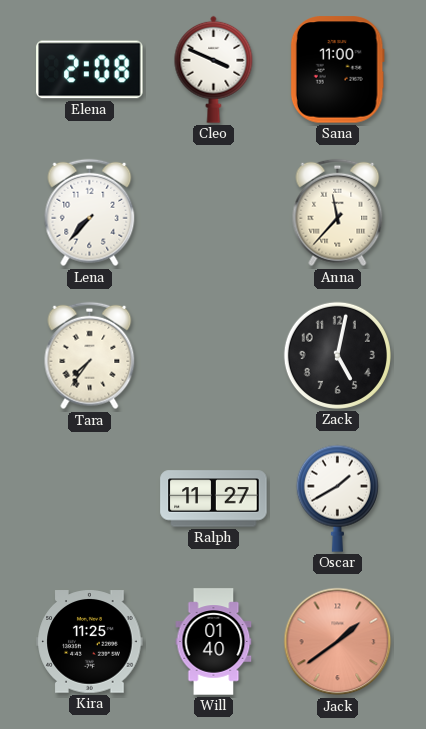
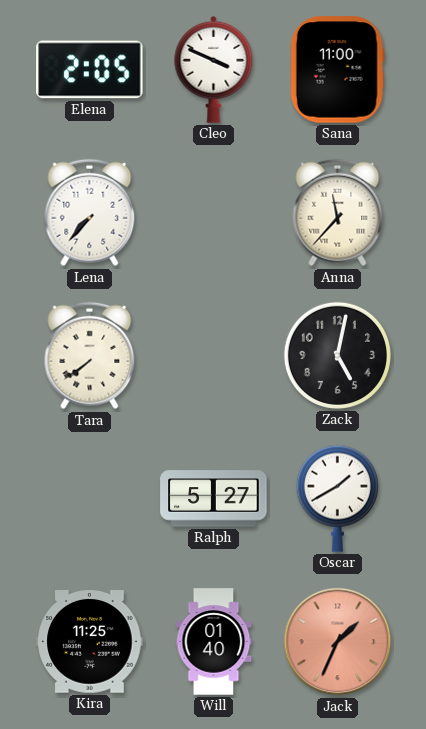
Elena: 2:08 -> 2:05 (90, 70)
Tara: 7:36 -> 7:39 (90, 356)
Ralph: 11:27 -> 5:27 (214, 499)
Jack: 1:39 -> 1:34 (338, 642)
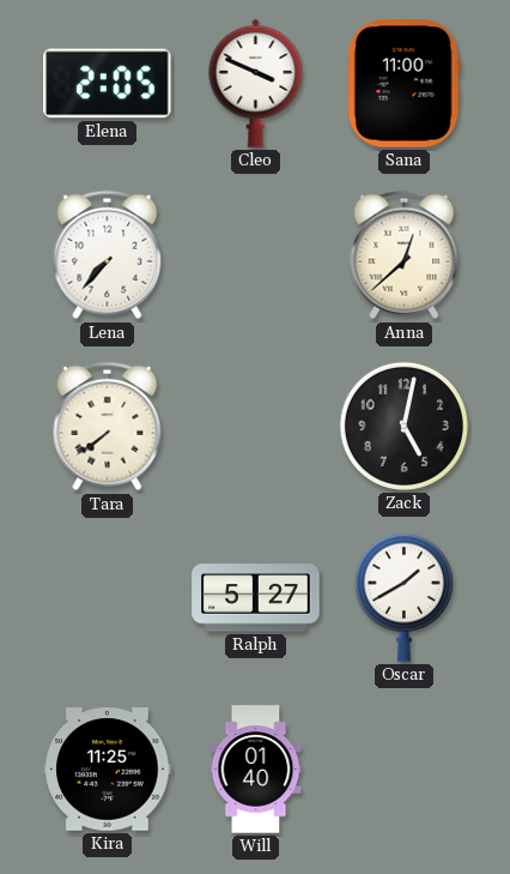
Anna: 11:37 -> 12:38 (405, 255)
Jack: 1:34 -> none (338, 642)
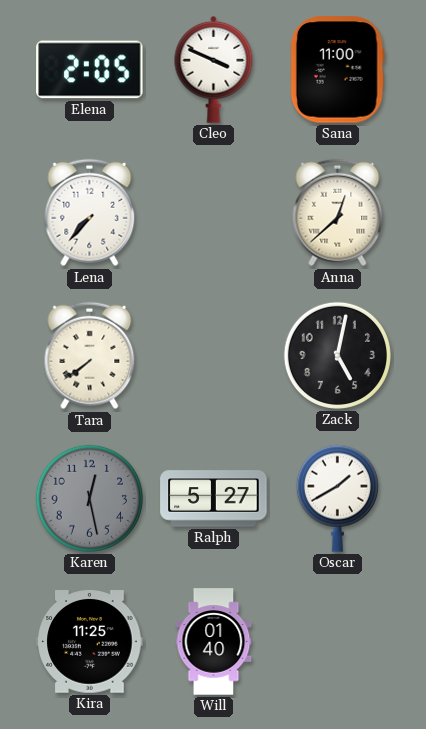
Karen: none -> 12:28 (89, 498)
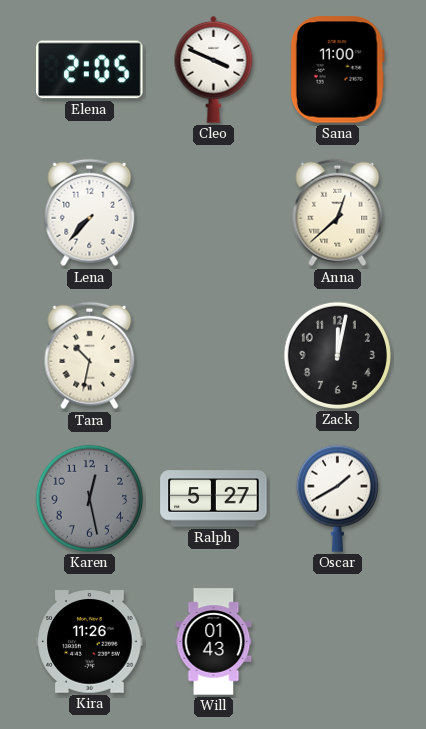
Tara: 7:39 -> 10:32 (90, 356)
Zack: 5:02 -> 12:02 (337, 355)
Kira: 11:25 -> 11:26 (90, 642)
Will: 01:40 -> 01:43 (214, 642)
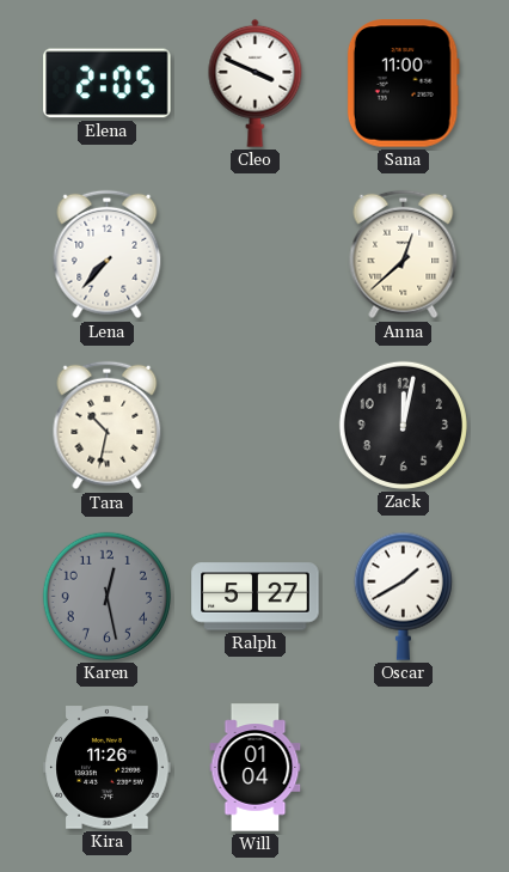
Will: 01:43 -> 01:04 (256, 768)
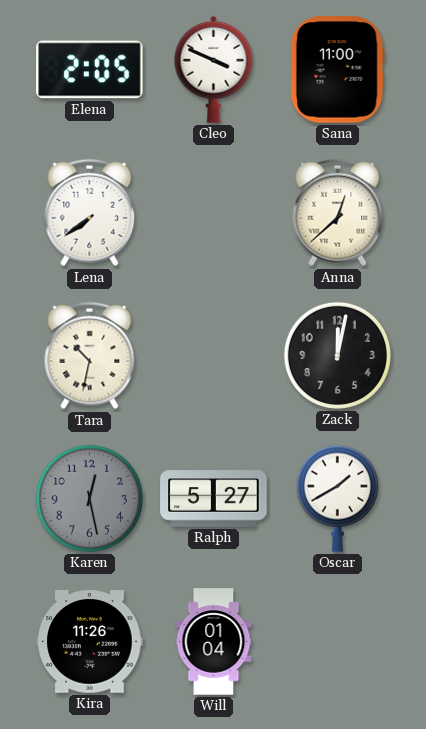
Lena: 7:37 -> 7:39 (90, 213)
